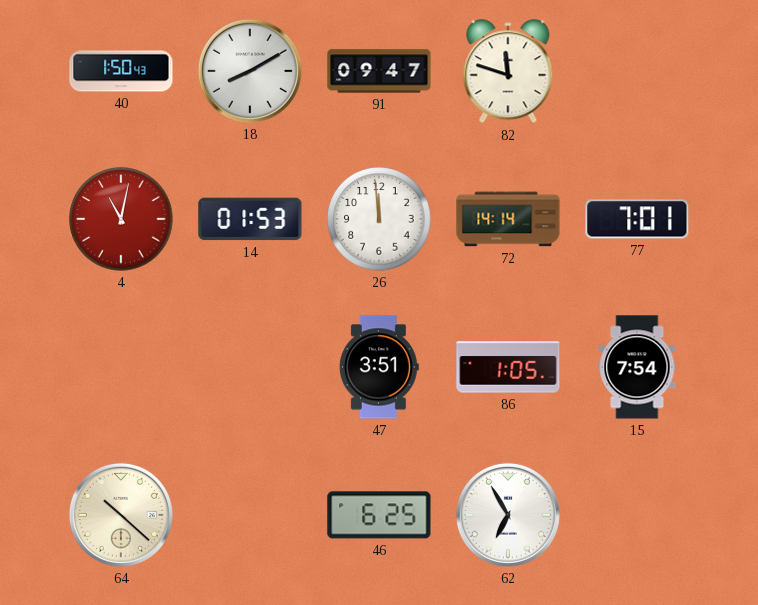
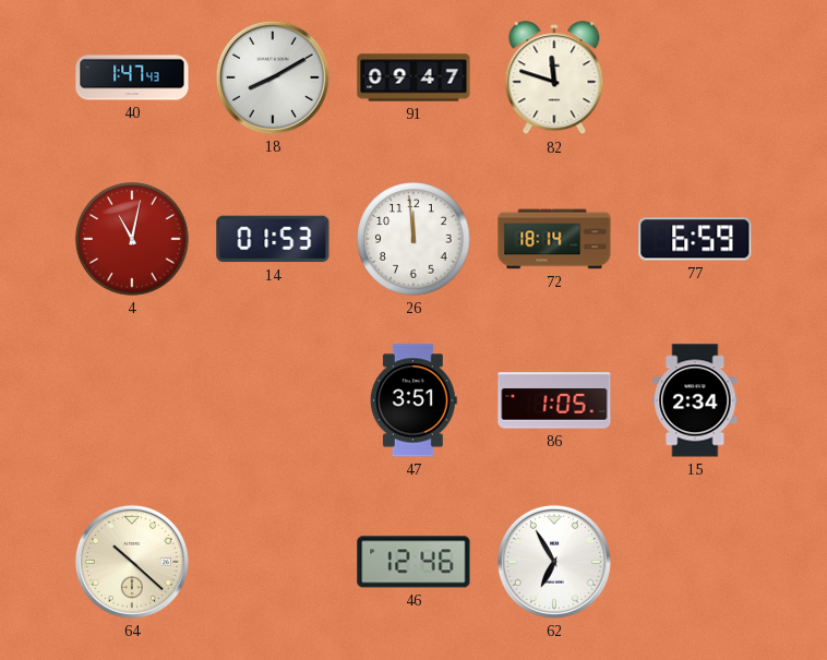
40: 1:50 -> 1:47 (132, 77)
72: 14:14 -> 18:14 (554, 239)
77: 7:01 -> 6:59 (695, 239)
15: 7:54 -> 2:34 (695, 400)
46: 6:25 -> 12:46 (413, 562)
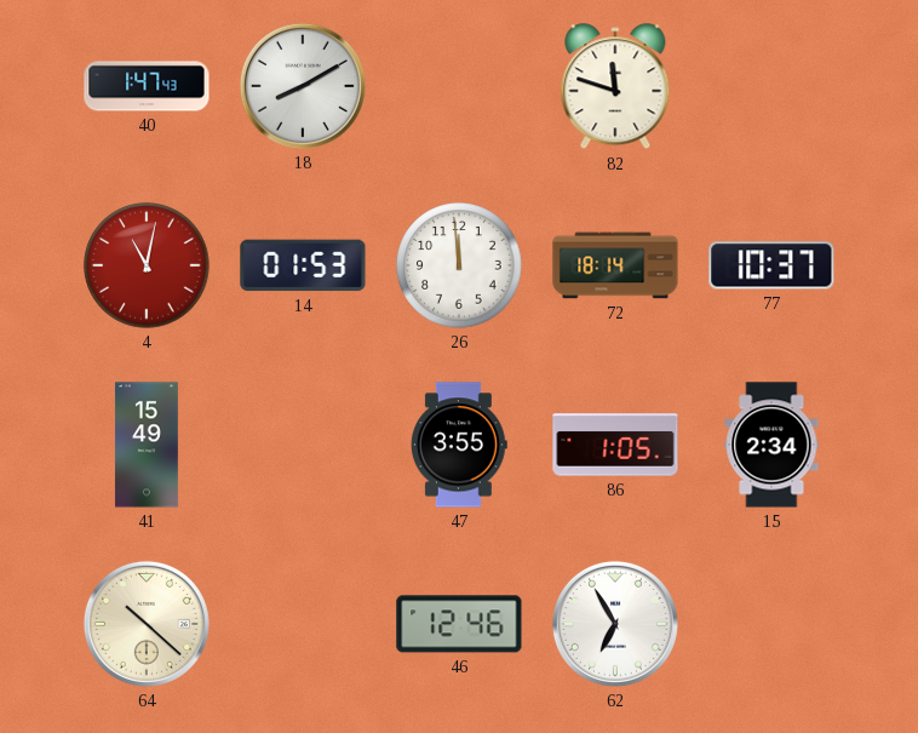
91: 09:47 -> none (413, 77)
77: 6:59 -> 10:37 (771, 265)
41: none -> 15:49 (147, 445)
47: 3:51 -> 3:55 (459, 445)
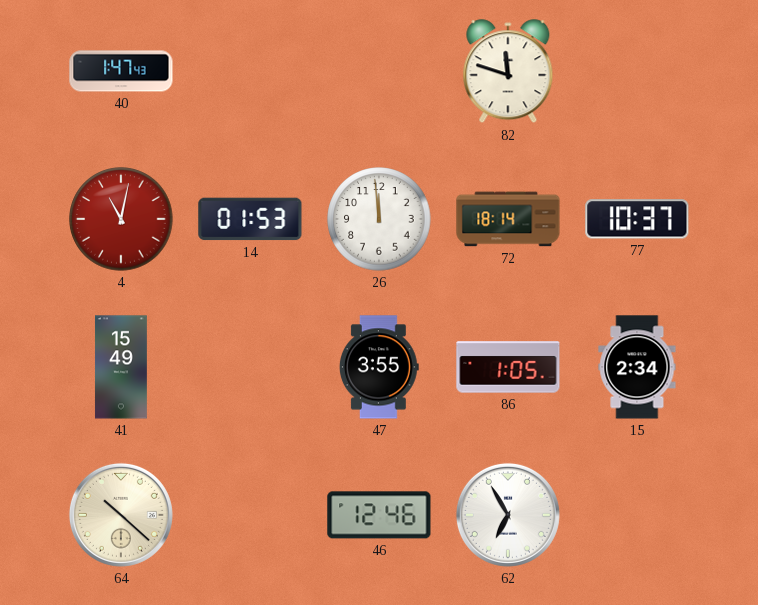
18: 8:10 -> none (303, 86)
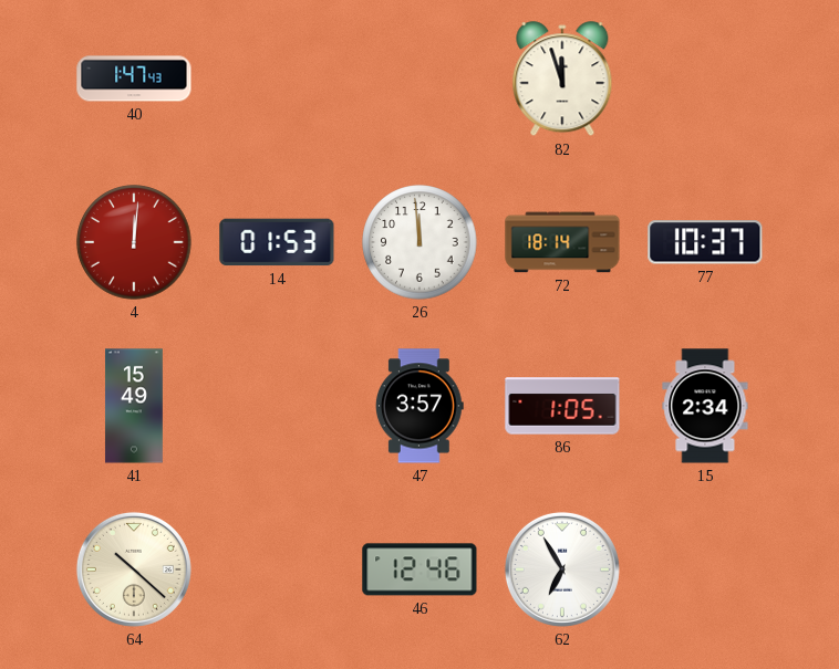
82: 11:48 -> 11:57 (562, 80)
4: 11:02 -> 12:01 (134, 242)
47: 3:55 -> 3:57 (419, 406)
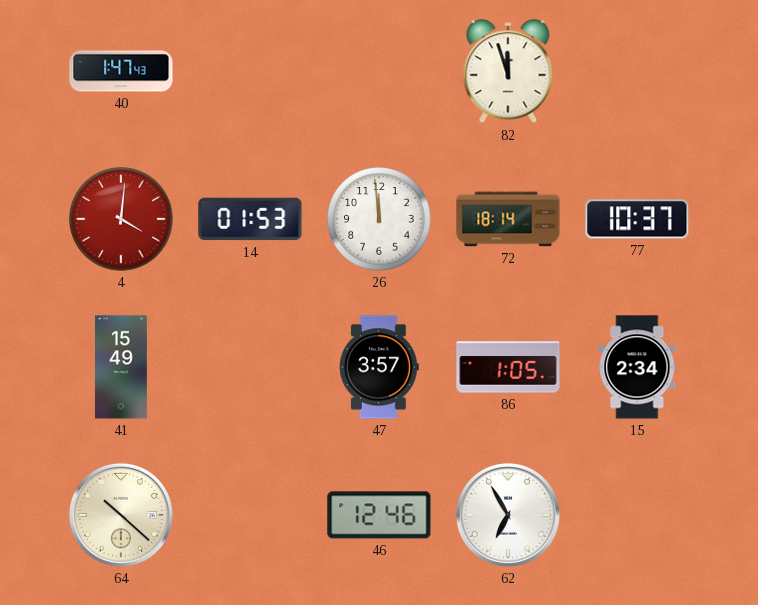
4: 12:01 -> 4:01 (121, 219)
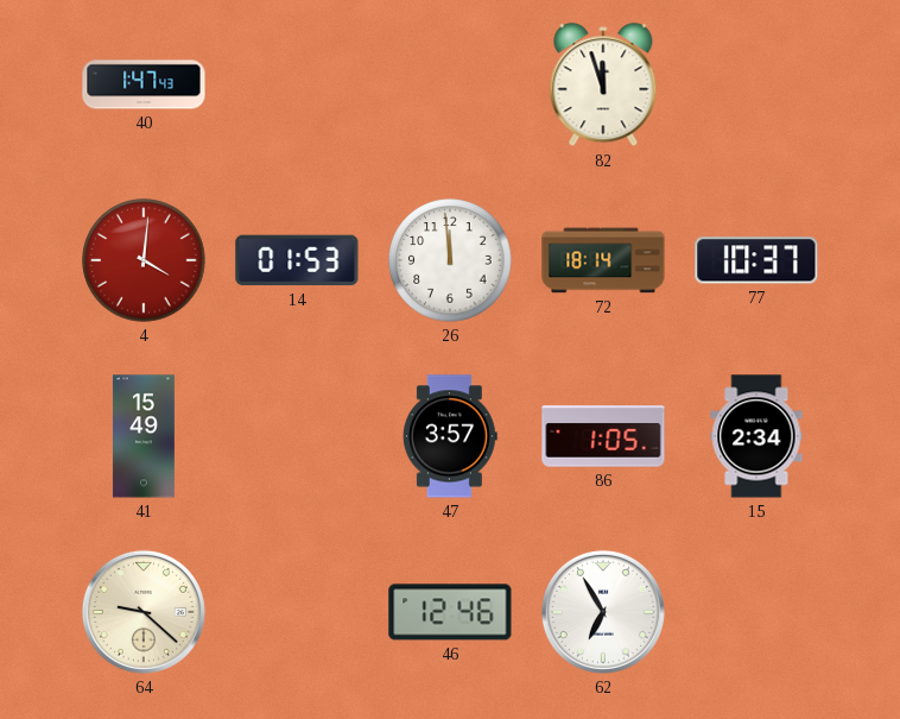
64: 10:22 -> 9:22 (144, 612)
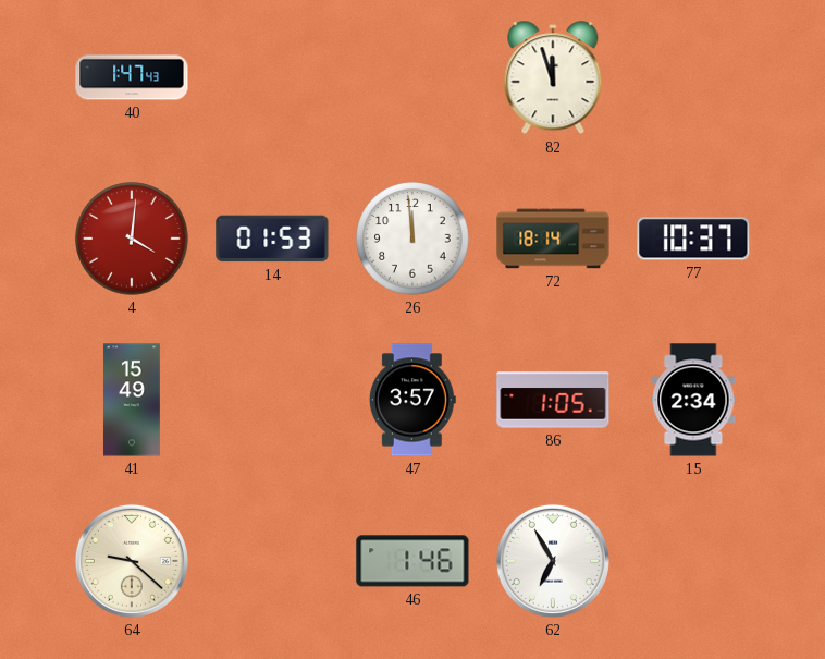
46: 12:46 -> 1:46 (412, 561)
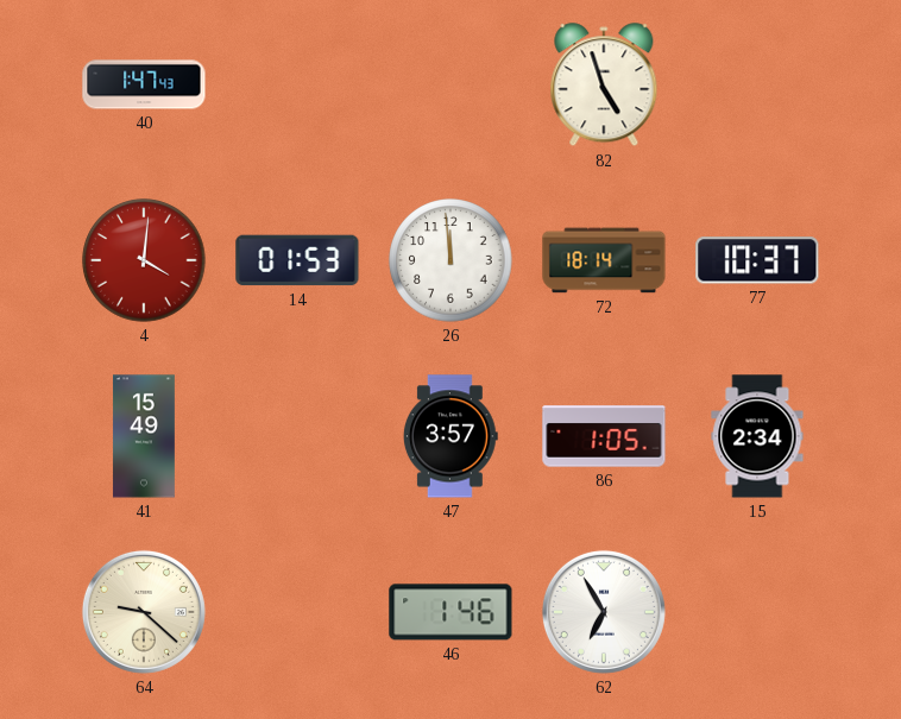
82: 11:57 -> 4:57 (604, 86)
